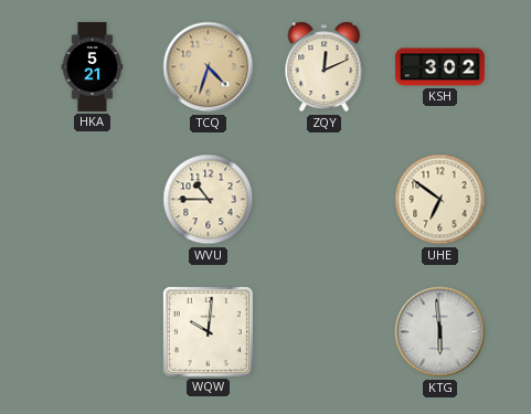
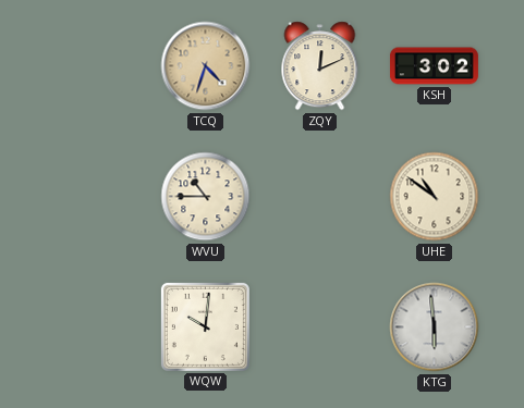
HKA: 5:21 -> none (93, 66)
UHE: 6:51 -> 10:51 (435, 197)
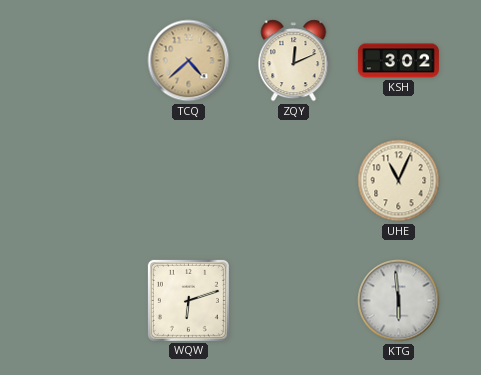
TCQ: 4:33 -> 4:38 (189, 61)
WVU: 10:45 -> none (206, 197)
UHE: 10:51 -> 11:04 (399, 181)
WQW: 10:01 -> 6:12 (188, 300)
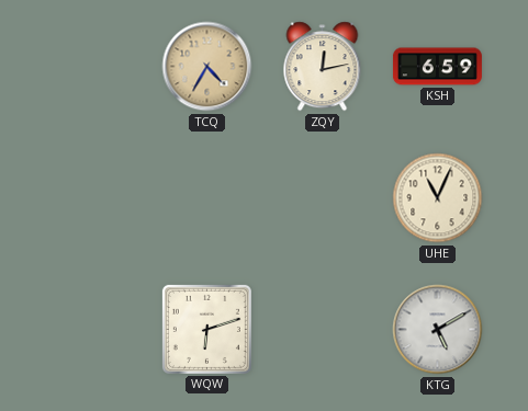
TCQ: 4:38 -> 4:35 (207, 67)
ZQY: 12:11 -> 12:13 (323, 67)
KSH: 3:02 -> 6:59 (437, 67)
KTG: 5:59 -> 5:10 (438, 330)
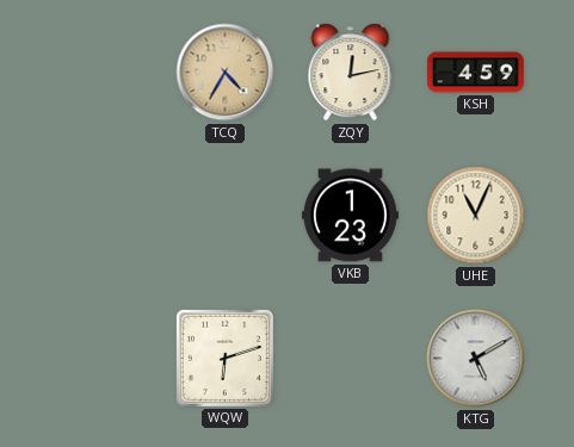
KSH: 6:59 -> 4:59 (475, 73)
VKB: none -> 1:23 (350, 216)
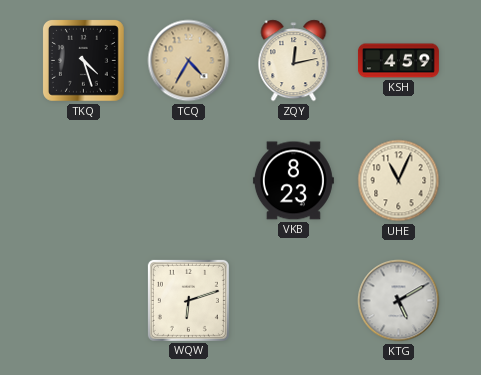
TKQ: none -> 4:27 (83, 60)
VKB: 1:23 -> 8:23 (293, 181)
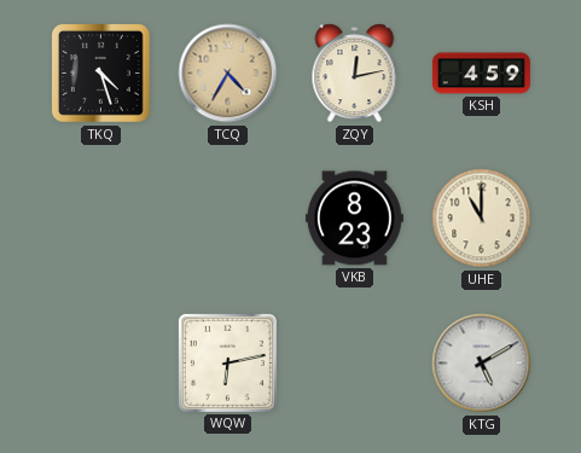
UHE: 11:04 -> 11:00 (482, 219)
WQW: 6:12 -> 6:13 (227, 362)
